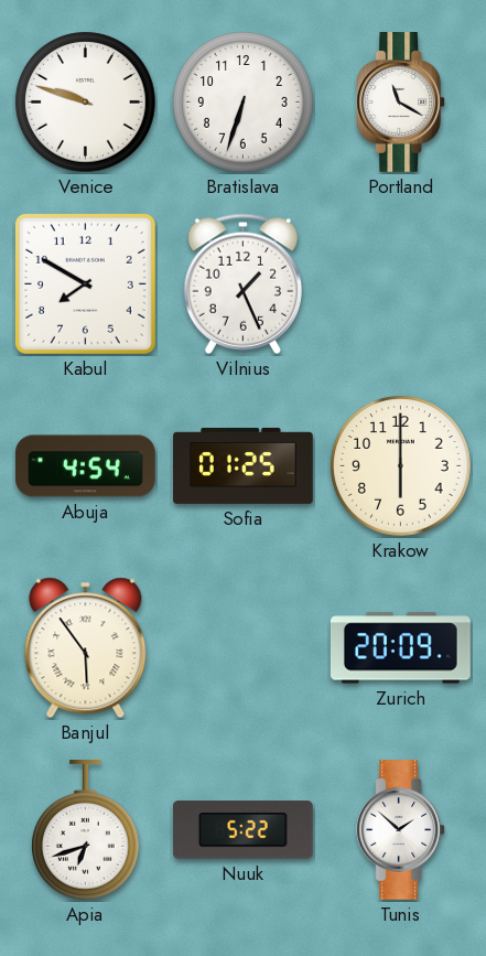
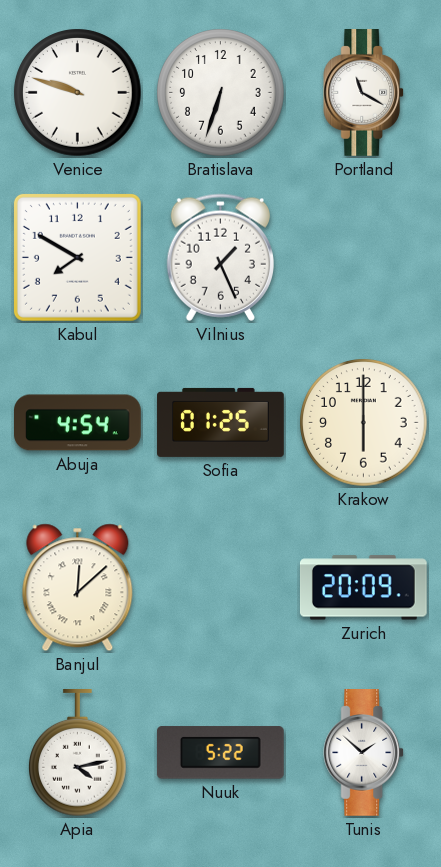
Banjul: 5:54 -> 12:08 (78, 588)
Apia: 6:42 -> 4:13 (78, 754)
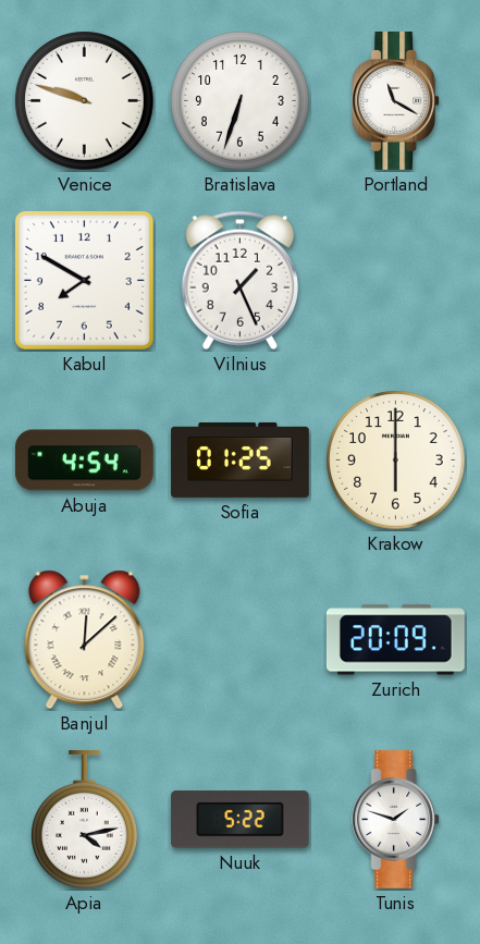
Tunis: 1:52 -> 1:48 (396, 820)
